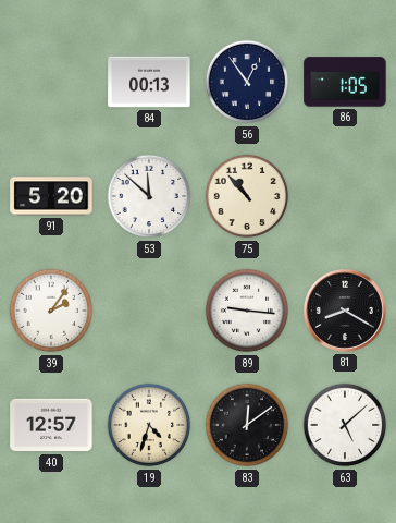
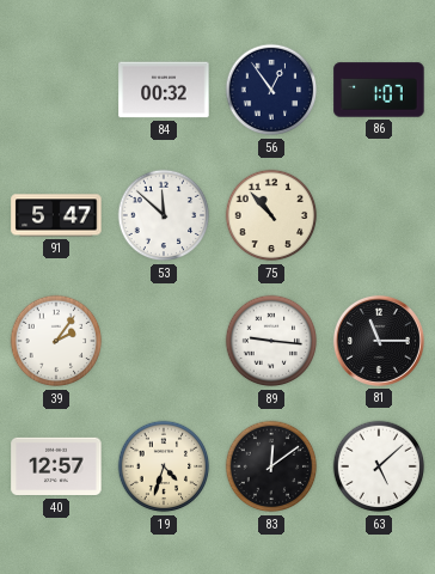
84: 00:13 -> 00:32 (164, 90)
86: 1:05 -> 1:07 (379, 90)
91: 5:20 -> 5:47 (56, 215)
81: 8:20 -> 11:15 (379, 341)
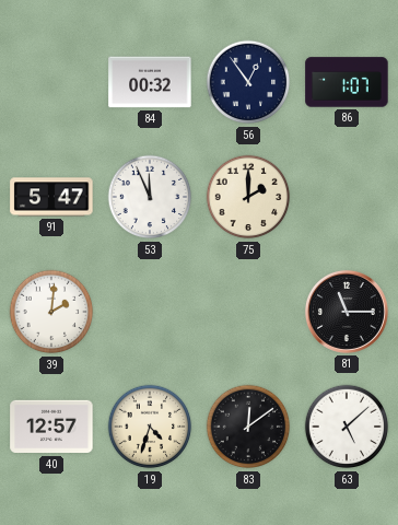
53: 11:52 -> 11:56 (150, 197)
75: 10:53 -> 2:00 (248, 197)
39: 2:06 -> 2:01 (51, 312)
89: 9:16 -> none (271, 341)
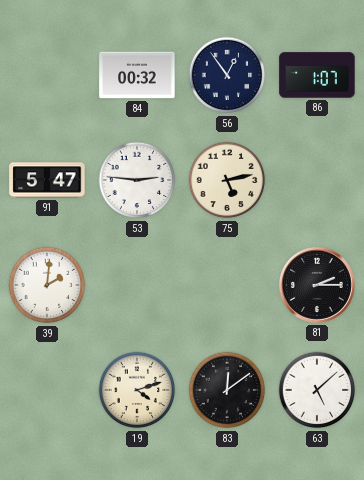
53: 11:56 -> 2:46 (137, 180)
75: 2:00 -> 5:13 (227, 180)
81: 11:15 -> 2:15 (317, 285)
40: 12:57 -> none (51, 427)
19: 4:33 -> 4:12 (137, 390)
